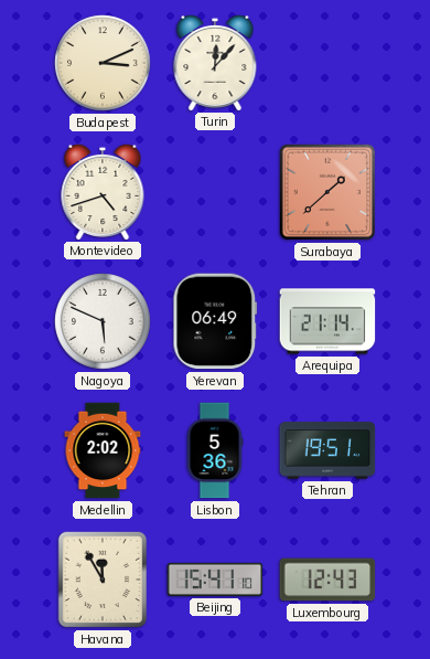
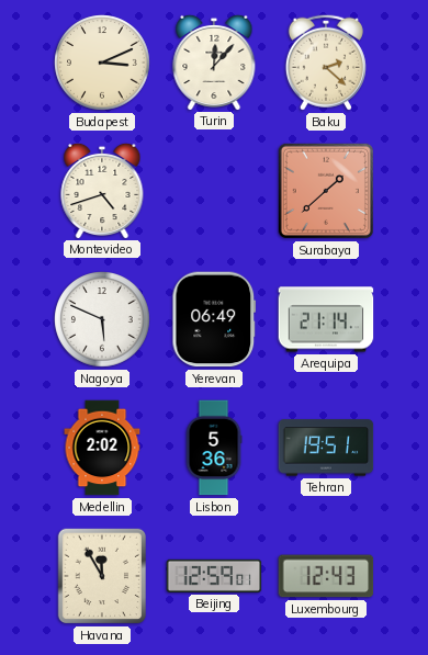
Baku: none -> 2:22 (326, 63)
Beijing: 15:41 -> 12:59 (214, 576)
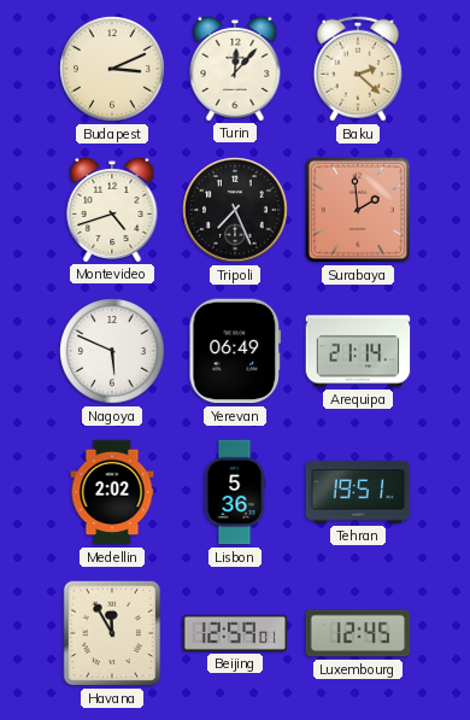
Tripoli: none -> 7:26 (235, 210)
Surabaya: 1:38 -> 1:59 (358, 210)
Luxembourg: 12:43 -> 12:45 (358, 633)
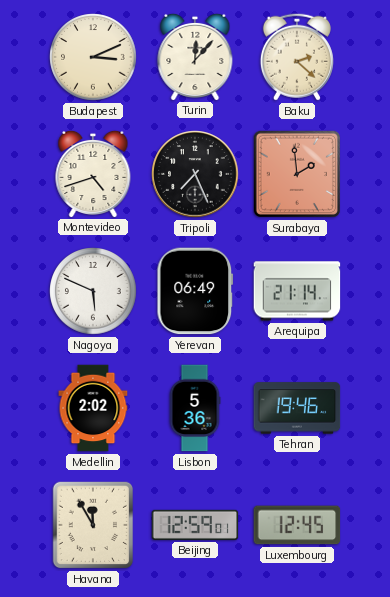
Tehran: 19:51 -> 19:46 (297, 408)
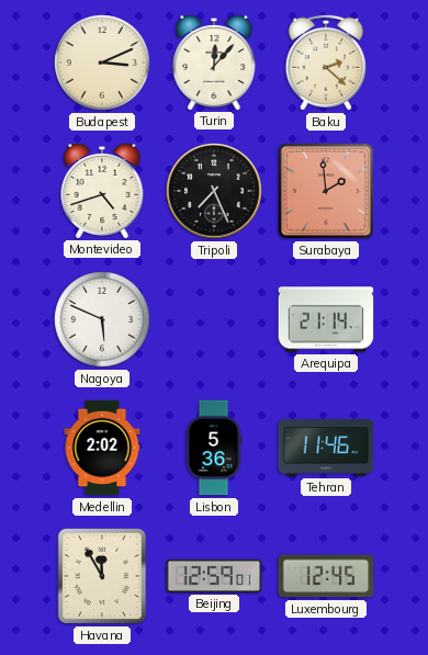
Yerevan: 06:49 -> none (195, 291)
Tehran: 19:46 -> 11:46 (326, 448)
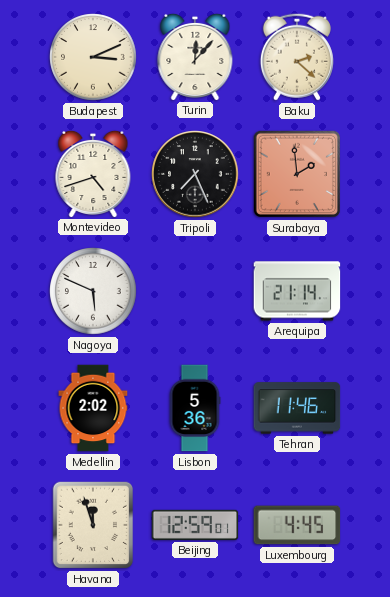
Havana: 11:55 -> 11:57 (93, 525)
Luxembourg: 12:45 -> 4:45 (297, 525)
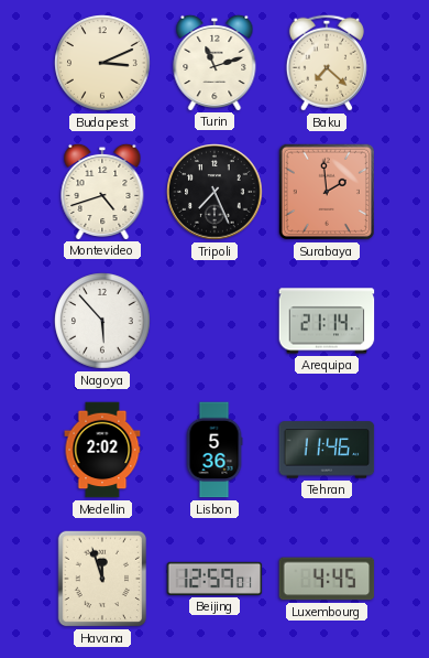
Turin: 12:07 -> 11:12 (215, 62)
Baku: 2:22 -> 7:22 (327, 63)
Nagoya: 5:49 -> 5:53 (102, 321)
